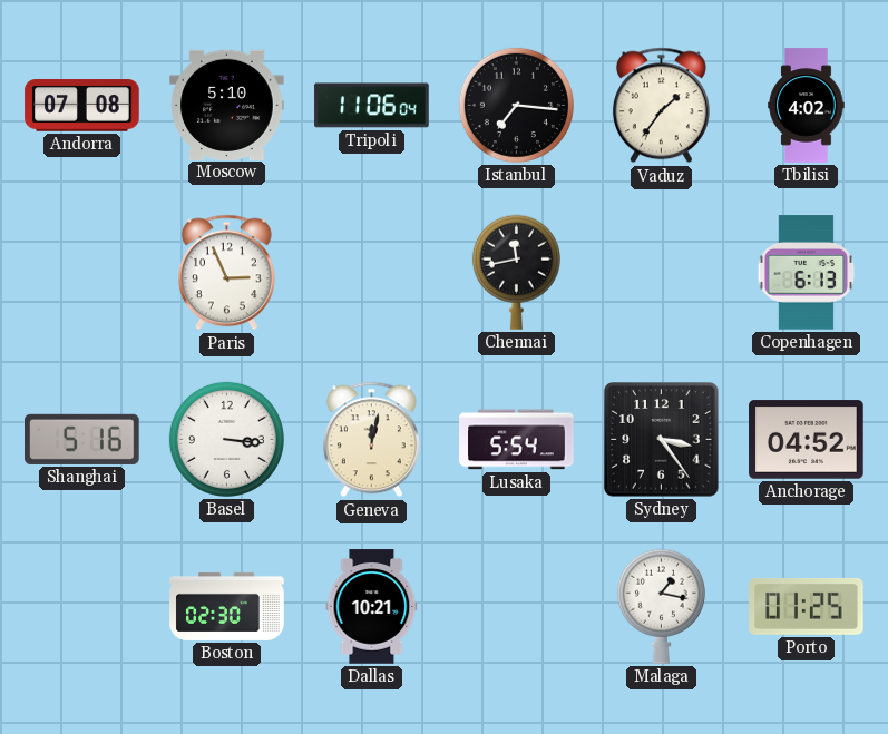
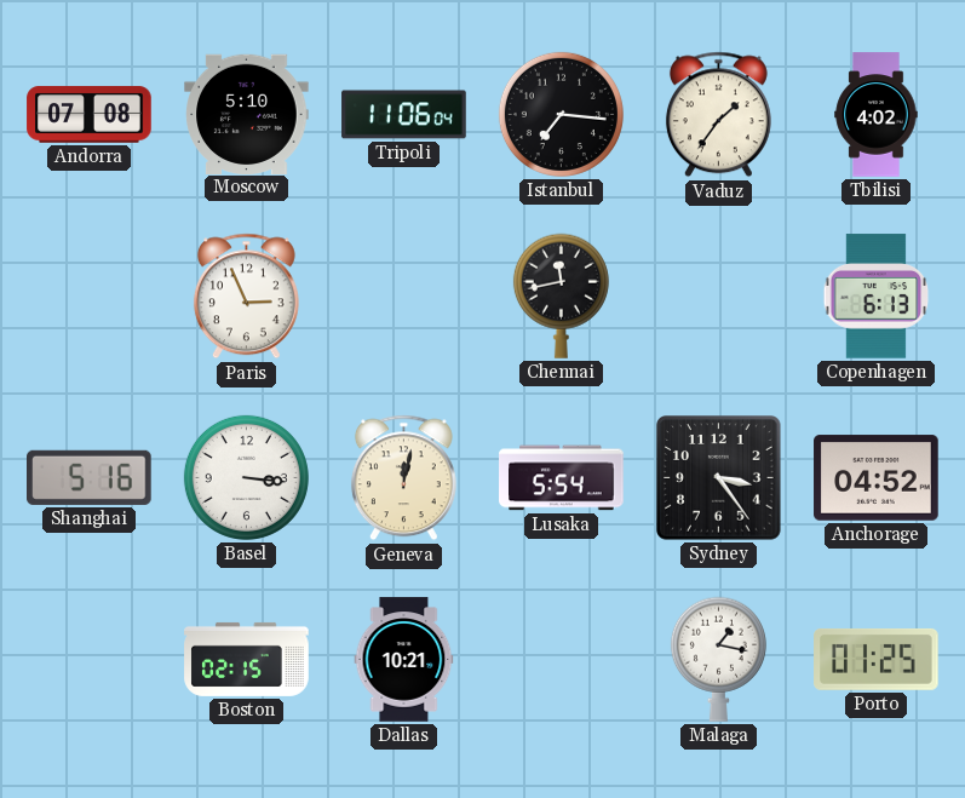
Boston: 02:30 -> 02:15 (247, 659)
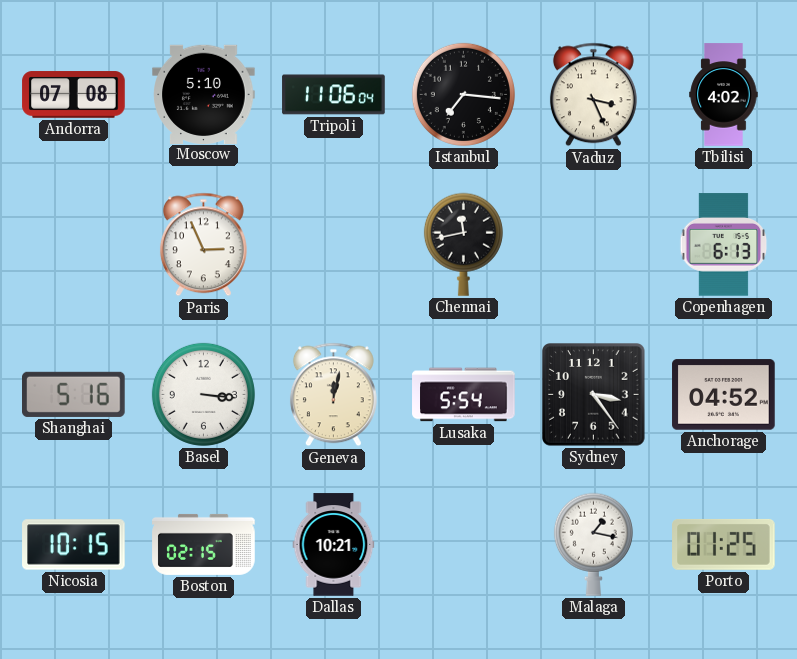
Vaduz: 1:36 -> 3:26 (593, 95)
Nicosia: none -> 10:15 (74, 545)
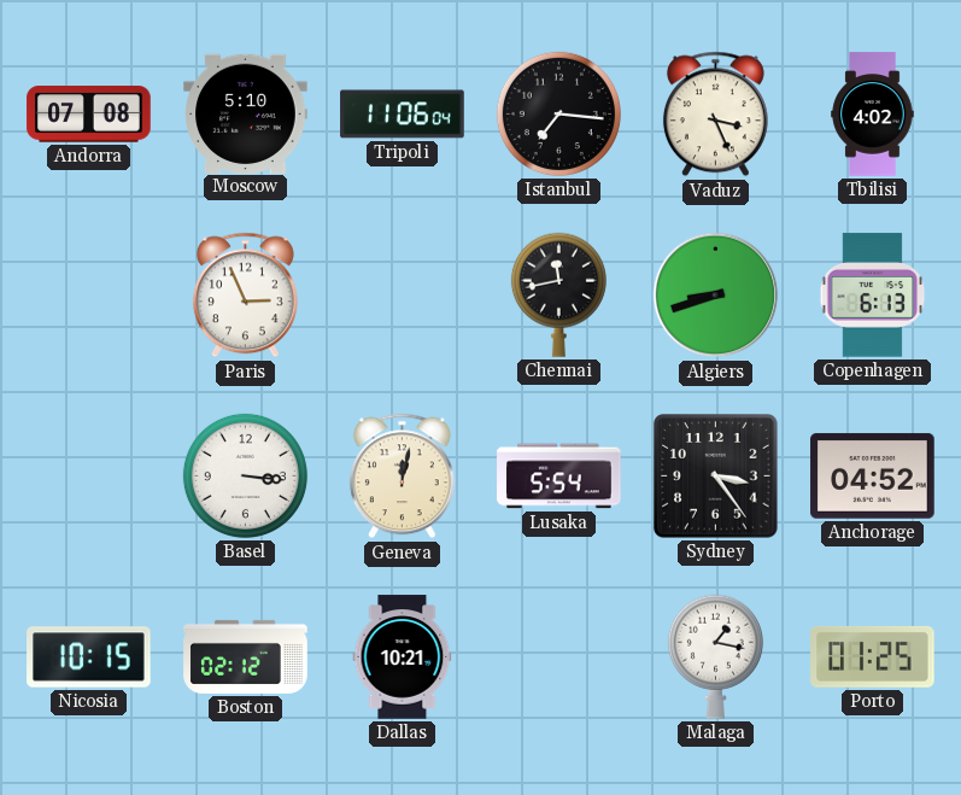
Algiers: none -> 8:42 (716, 296)
Shanghai: 5:16 -> none (74, 394)
Boston: 02:15 -> 02:12 (246, 656)
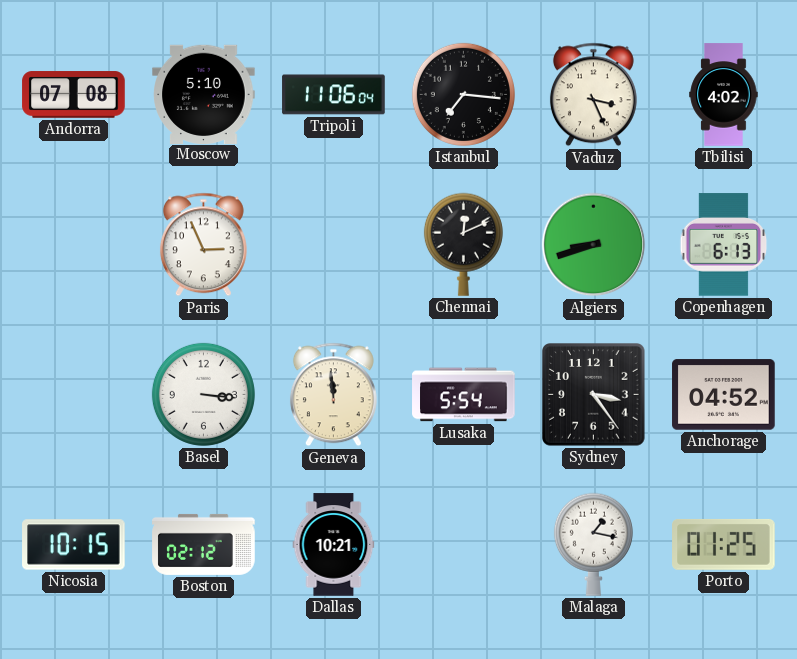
Chennai: 11:43 -> 12:11 (463, 244)
Geneva: 12:02 -> 11:59 (333, 395)
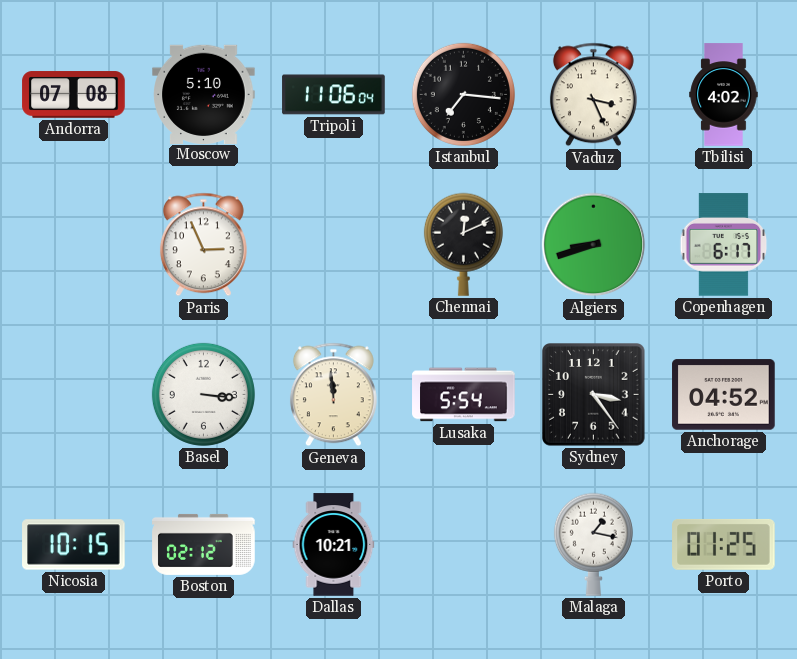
Copenhagen: 6:13 -> 6:17 (724, 245)
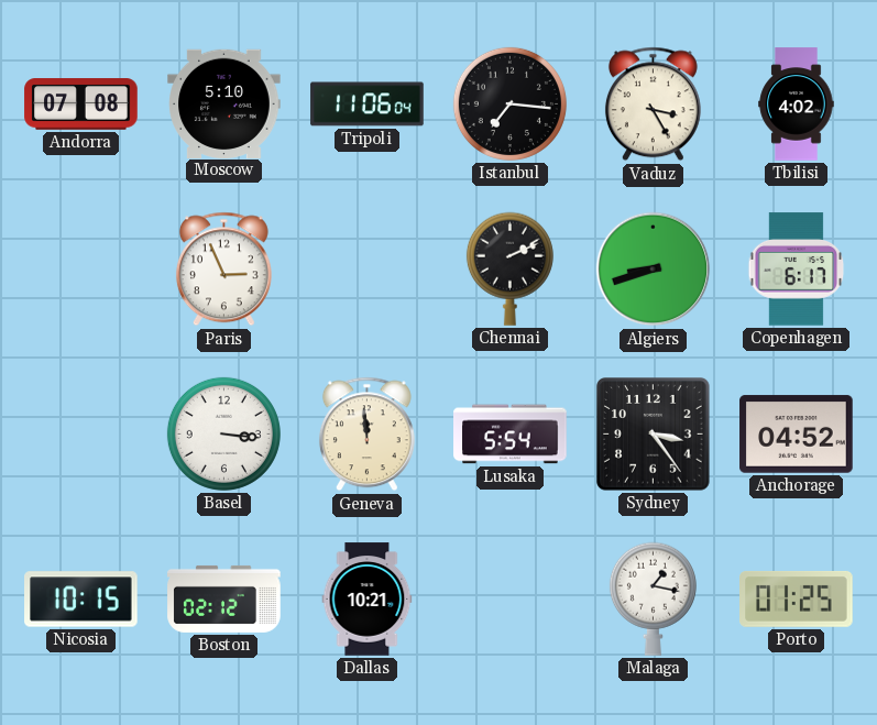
Vaduz: 3:26 -> 3:25 (653, 105)
Chennai: 12:11 -> 2:11 (509, 268)
